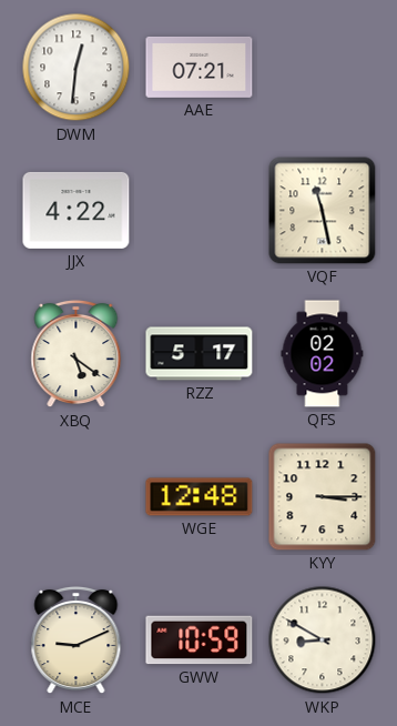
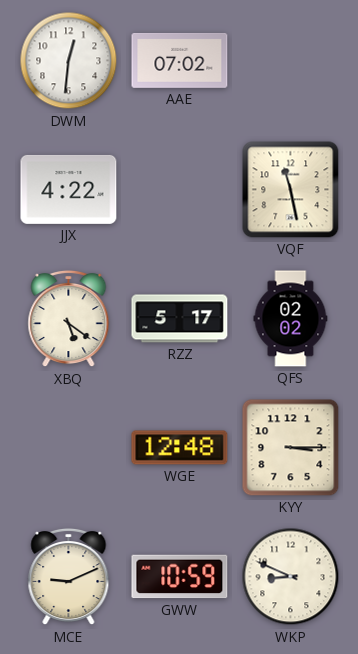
AAE: 07:21 -> 07:02 (180, 60)
WKP: 8:50 -> 8:49 (291, 577)
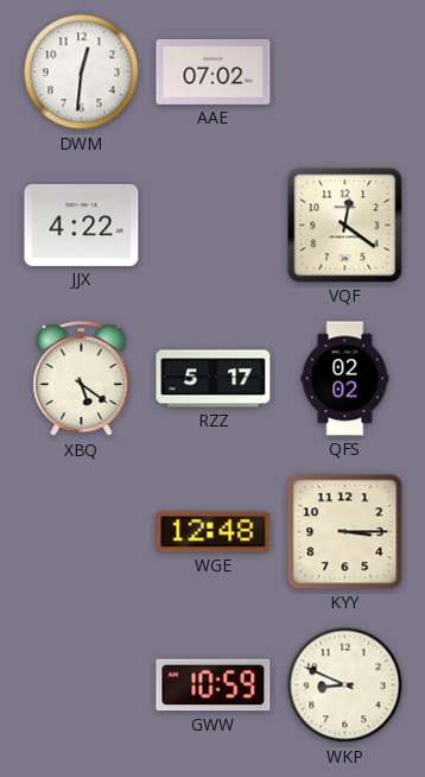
VQF: 11:28 -> 12:21 (345, 226)
MCE: 9:11 -> none (69, 577)
